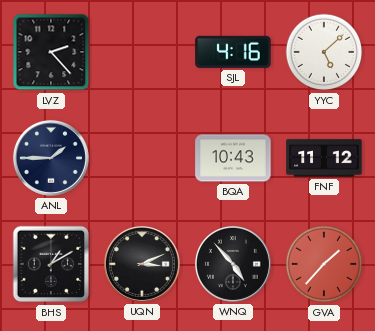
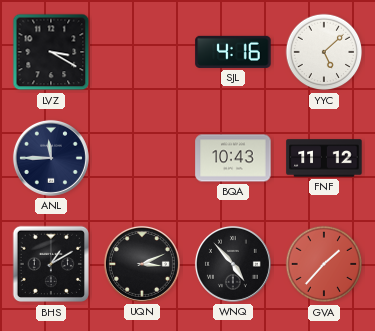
LVZ: 2:23 -> 3:20 (51, 52)
ANL: 1:45 -> 11:45 (51, 158)
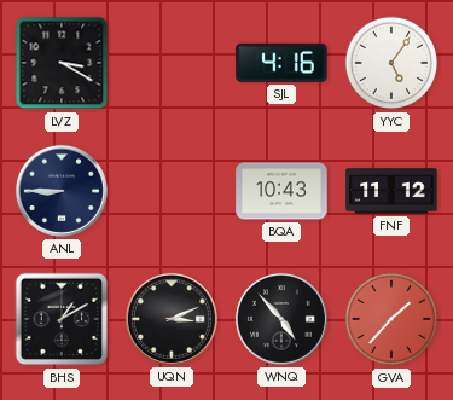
YYC: 5:08 -> 5:06 (391, 63)
ANL: 11:45 -> 8:45 (62, 191)
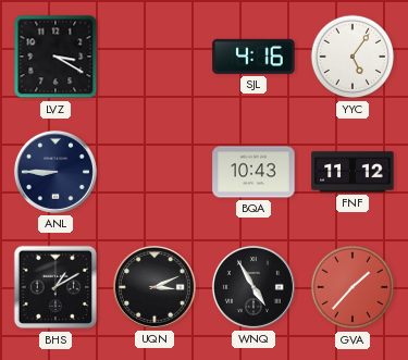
WNQ: 4:53 -> 4:55 (254, 287)
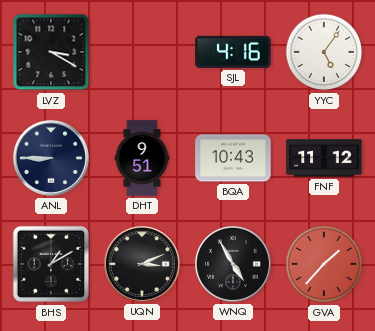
DHT: none -> 9:51 (142, 158)
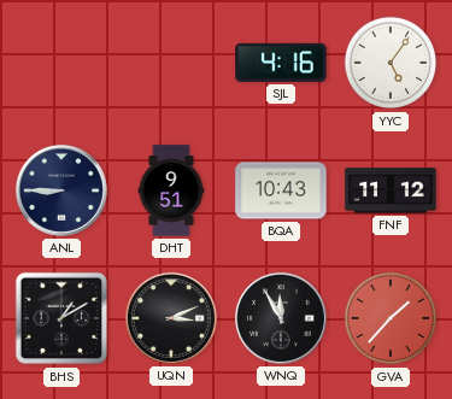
LVZ: 3:20 -> none (51, 52)
WNQ: 4:55 -> 11:55 (281, 318)
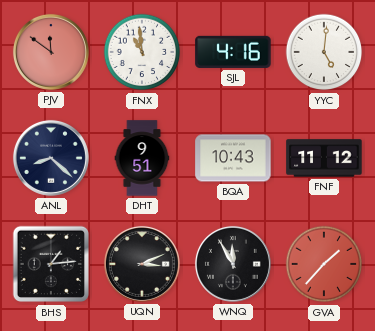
PJV: none -> 11:51 (51, 52)
FNX: none -> 10:59 (142, 52)
YYC: 5:06 -> 5:01 (324, 52)
ANL: 8:45 -> 8:22 (51, 158)
BHS: 1:10 -> 1:14 (51, 264)
